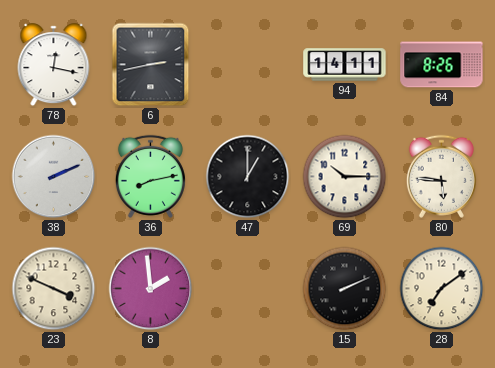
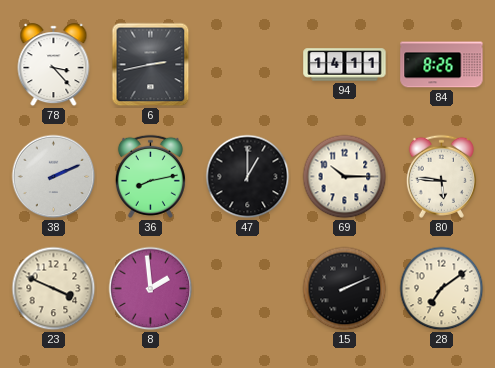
78: 12:17 -> 3:23 (54, 65)
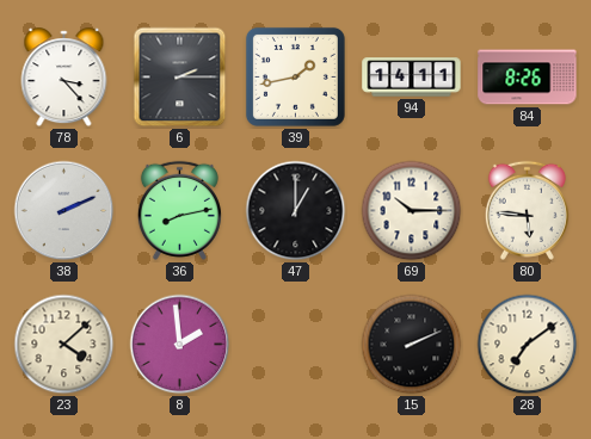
6: 2:43 -> 2:15 (180, 78)
39: none -> 1:43 (295, 76)
23: 3:49 -> 4:08 (64, 345)
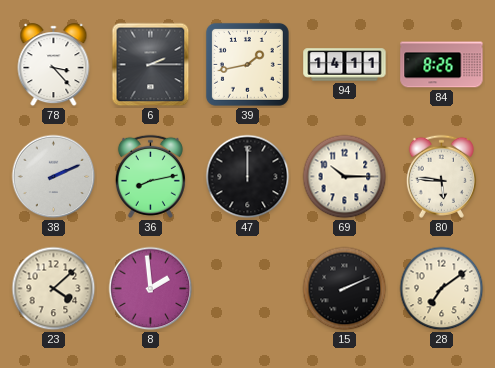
47: 1:00 -> 12:00 (248, 177)
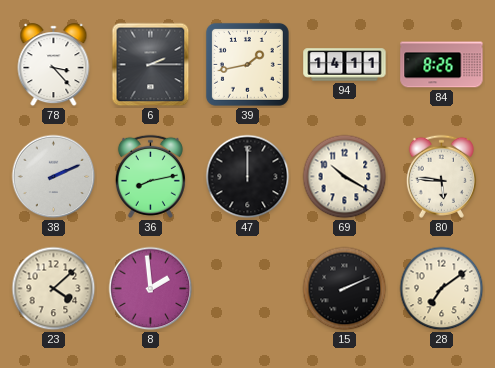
69: 10:15 -> 10:20 (345, 177)
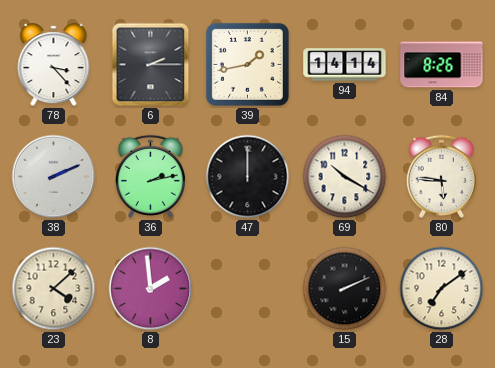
94: 14:11 -> 14:14 (345, 65)
36: 8:13 -> 2:13 (150, 176)
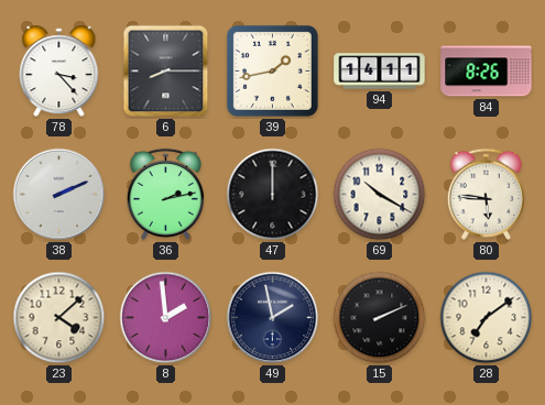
6: 2:15 -> 8:15 (166, 72)
94: 14:14 -> 14:11 (380, 72)
49: none -> 1:58 (273, 318)
